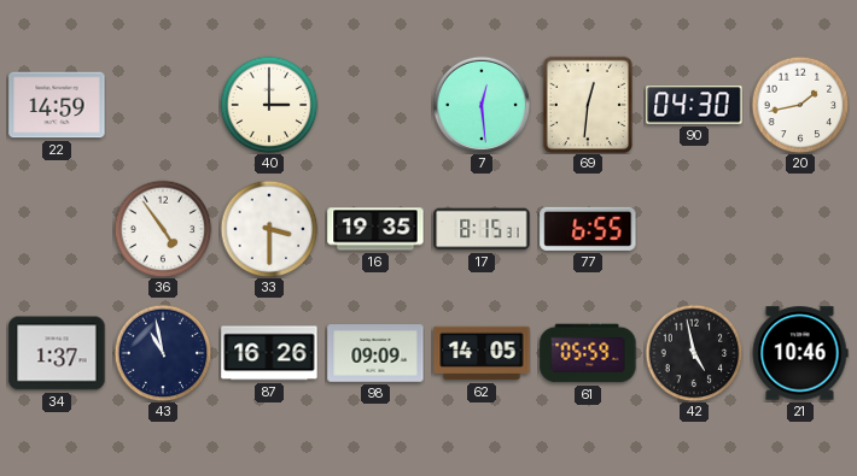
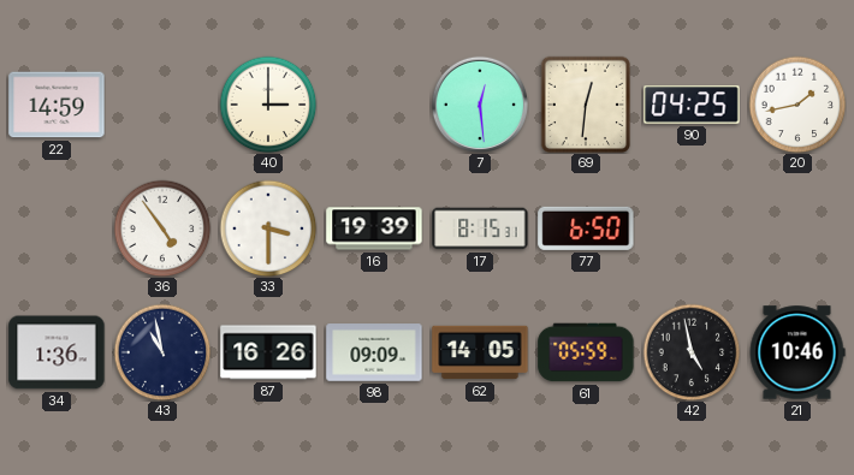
90: 04:30 -> 04:25 (692, 105)
16: 19:35 -> 19:39 (374, 228)
77: 6:55 -> 6:50 (586, 228)
34: 1:37 -> 1:36 (57, 352)
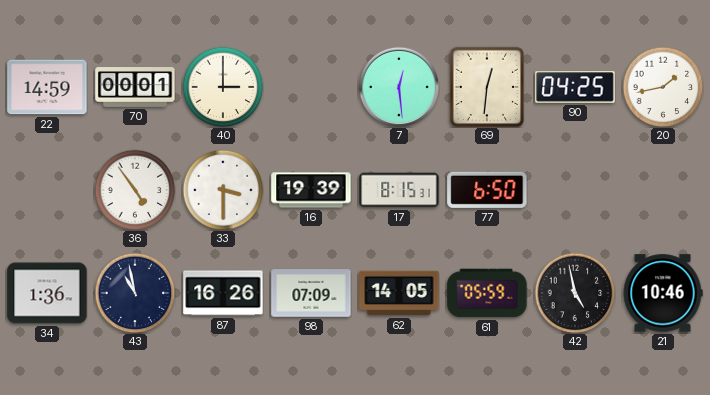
70: none -> 00:01 (135, 88)
98: 09:09 -> 07:09 (311, 293)
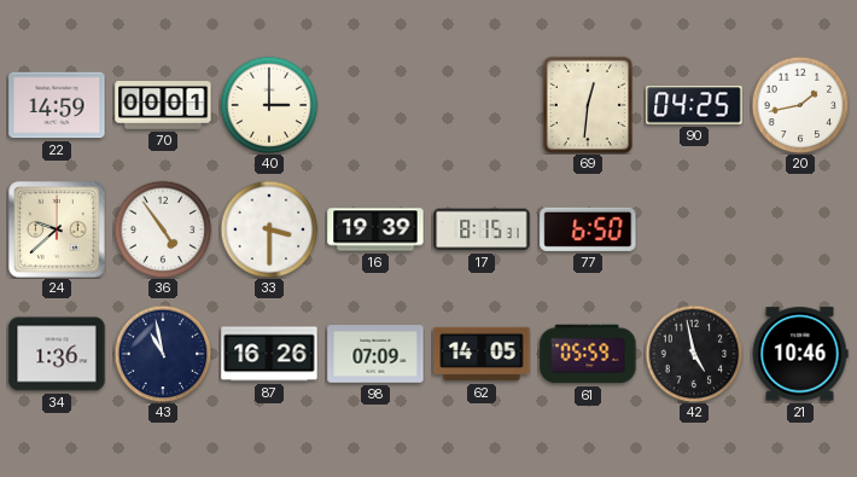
7: 12:29 -> none (399, 87)
24: none -> 9:38 (57, 229)
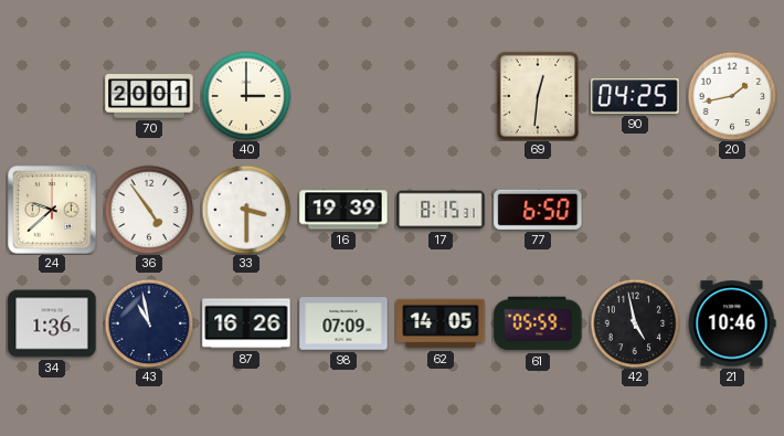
22: 14:59 -> none (57, 105)
70: 00:01 -> 20:01 (149, 97)
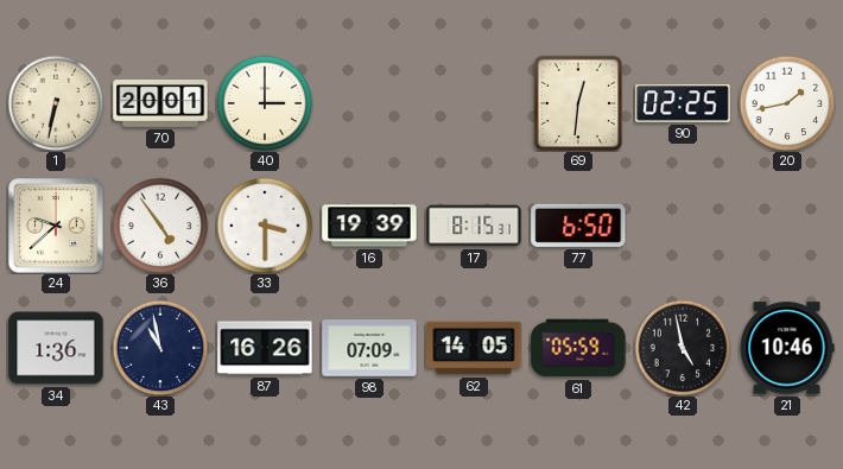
1: none -> 6:32 (56, 103)
90: 04:25 -> 02:25 (683, 103)
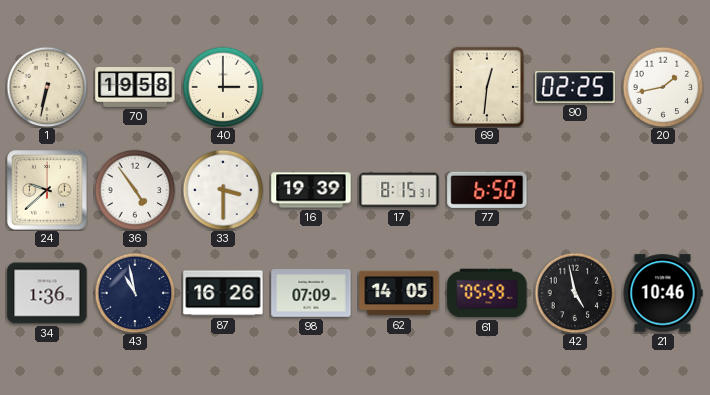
70: 20:01 -> 19:58 (135, 88)
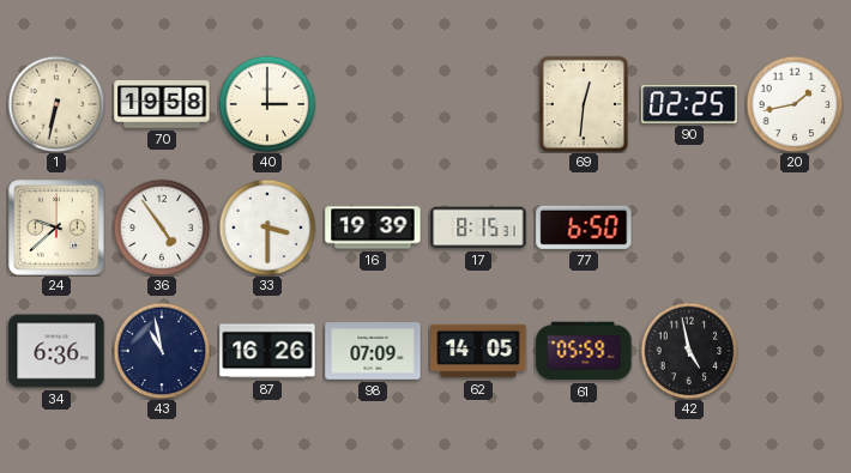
34: 1:36 -> 6:36 (56, 351)
21: 10:46 -> none (663, 293)
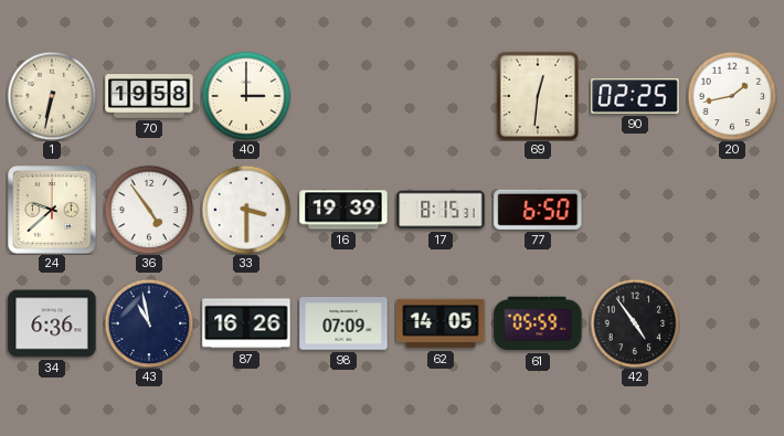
42: 4:58 -> 4:54 (635, 323)
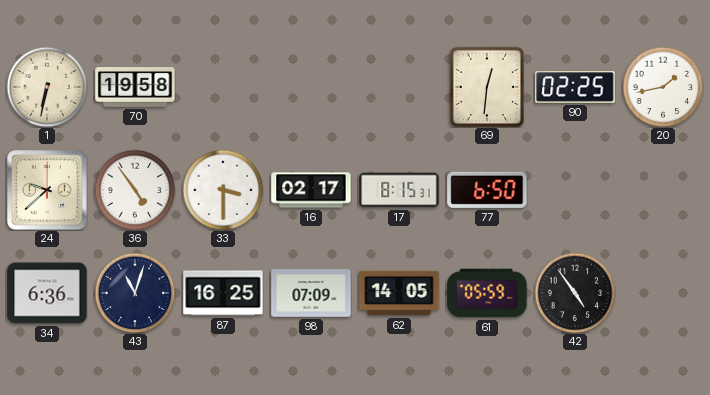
40: 3:00 -> none (246, 96)
16: 19:39 -> 02:17 (311, 190)
43: 10:58 -> 11:03 (135, 293)
87: 16:26 -> 16:25 (223, 293)
